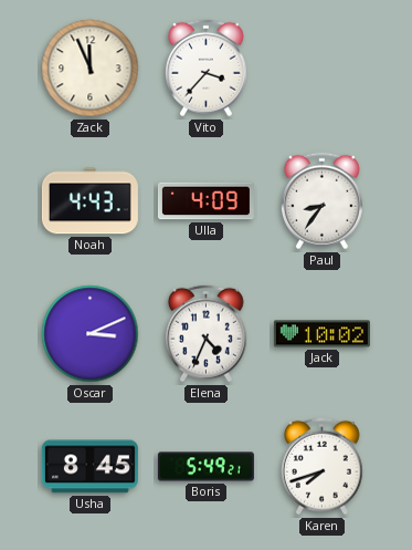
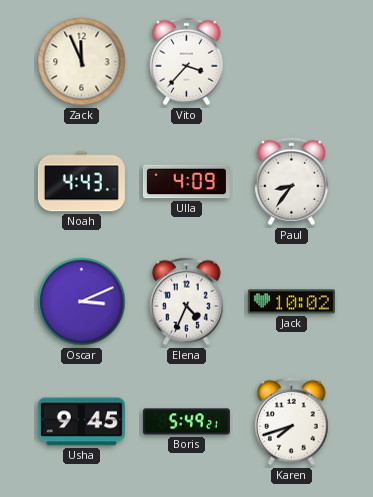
Usha: 8:45 -> 9:45 (81, 422)
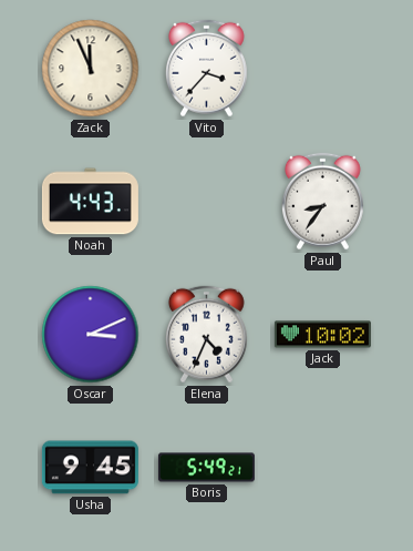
Ulla: 4:09 -> none (186, 182)
Karen: 7:42 -> none (291, 422)
